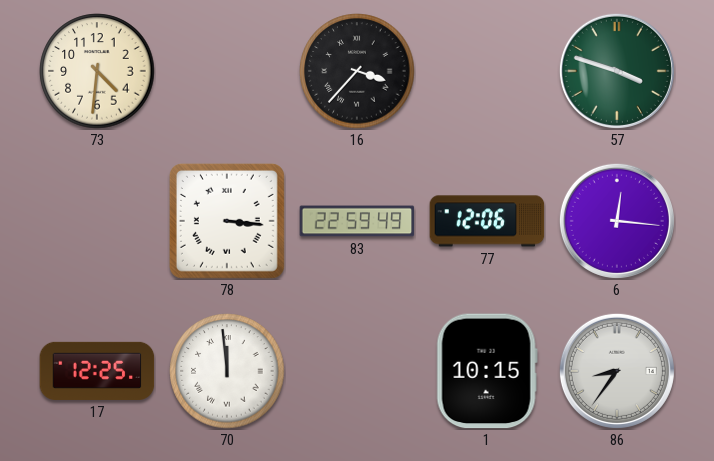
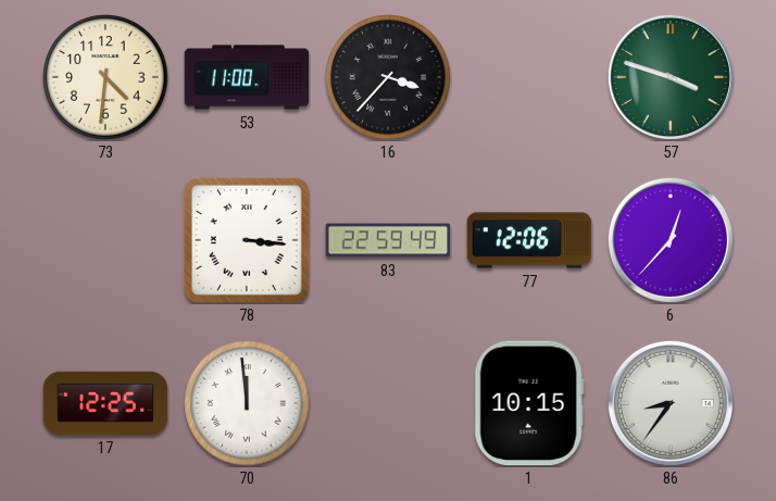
53: none -> 11:00 (247, 77)
6: 12:16 -> 12:37 (671, 240)
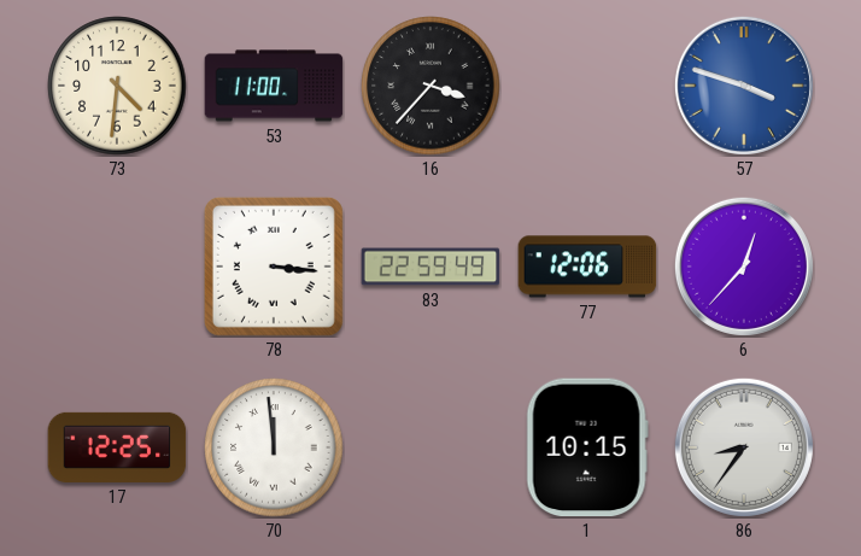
57 dial: green -> blue (744, 86)
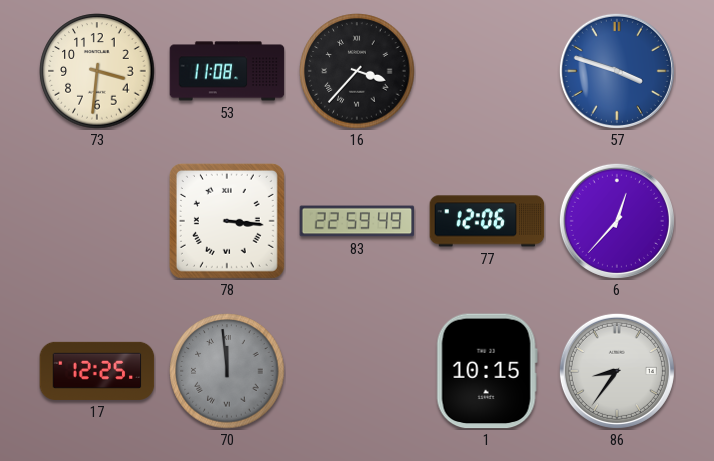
73: 4:31 -> 3:31 (97, 71)
53: 11:00 -> 11:08 (227, 71)
70 dial: white -> grey (227, 371)
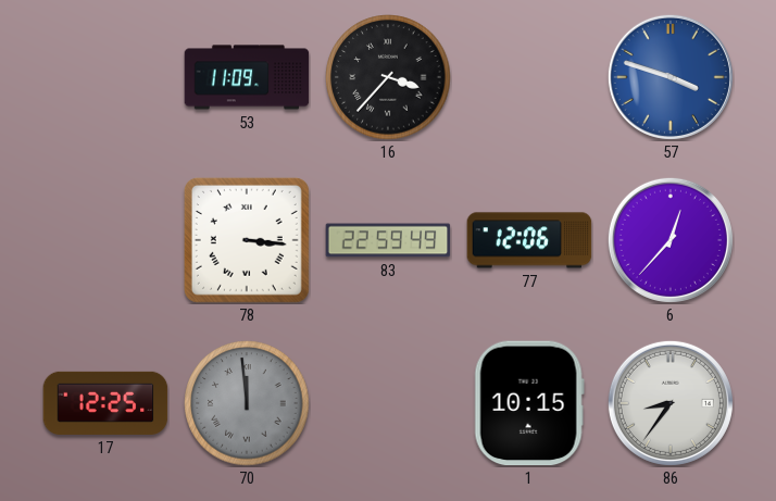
73: 3:31 -> none (97, 71)
53: 11:08 -> 11:09 (247, 77)
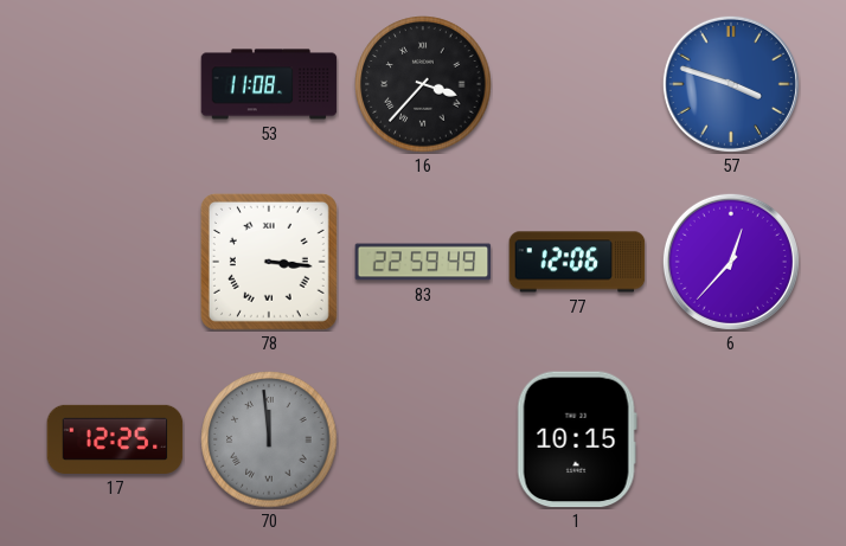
53: 11:09 -> 11:08 (269, 84)
86: 8:36 -> none (671, 403)
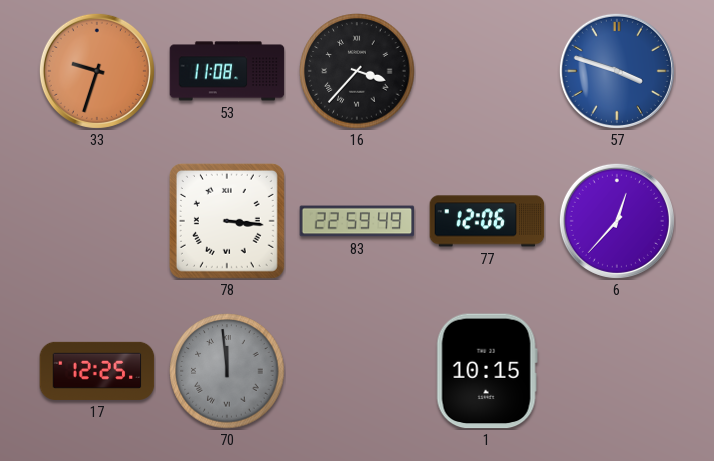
33: none -> 9:33 (97, 71)
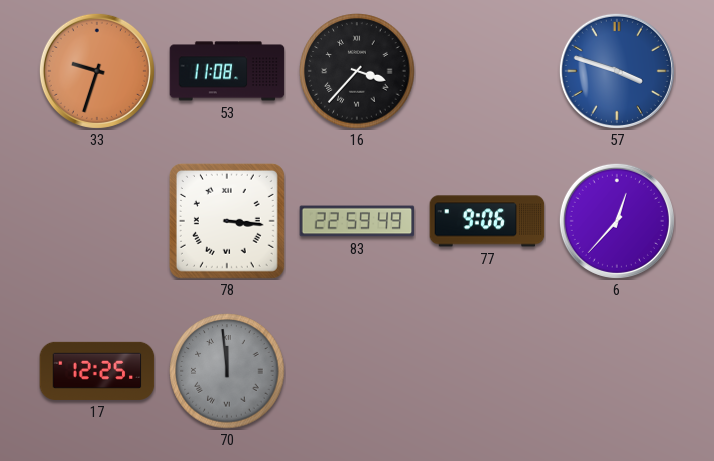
77: 12:06 -> 9:06 (487, 221)
1: 10:15 -> none (487, 371)
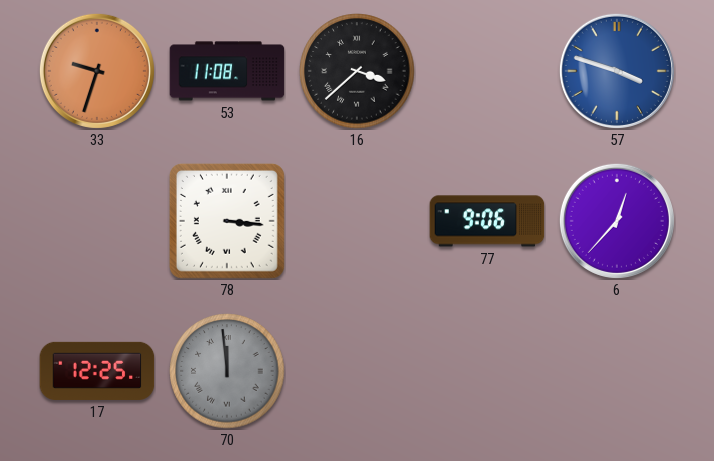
16: 3:37 -> 3:38 (357, 71)
83: 22:59 -> none (357, 221)
